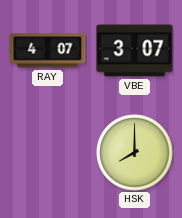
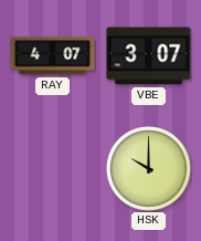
HSK: 8:00 -> 10:00 (149, 169)
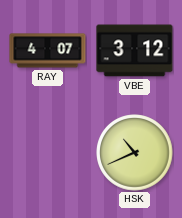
VBE: 3:07 -> 3:12 (135, 51)
HSK: 10:00 -> 10:41 (135, 153)
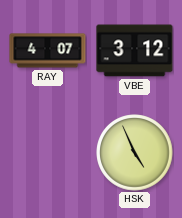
HSK: 10:41 -> 4:56 (135, 153)
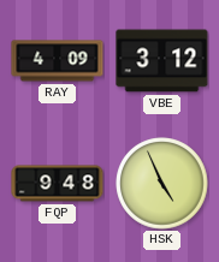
RAY: 4:07 -> 4:09 (58, 61)
FQP: none -> 9:48 (58, 184)
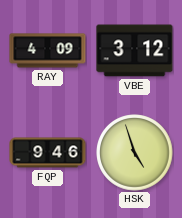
FQP: 9:48 -> 9:46 (48, 153)
HSK: 4:56 -> 4:57 (135, 153)
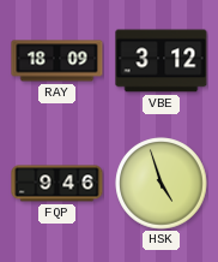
RAY: 4:09 -> 18:09 (57, 61)
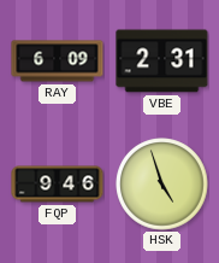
RAY: 18:09 -> 6:09 (58, 62)
VBE: 3:12 -> 2:31 (162, 62)
